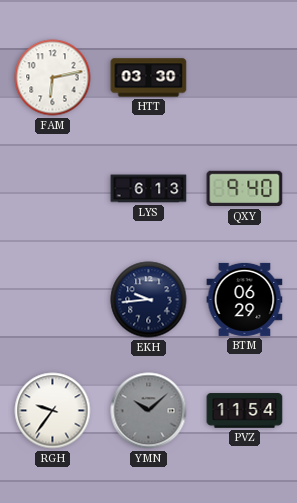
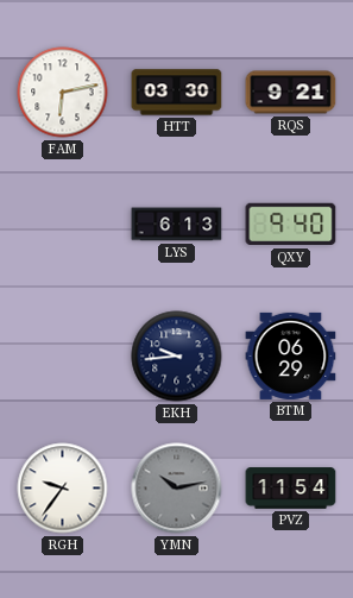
RQS: none -> 9:21 (291, 93)
YMN: 10:08 -> 10:13 (177, 489)
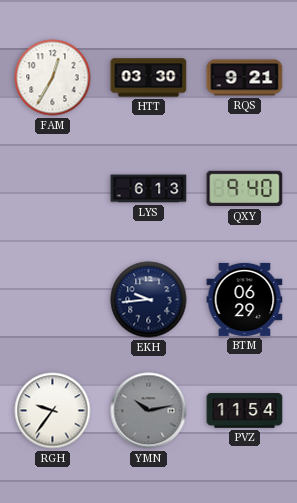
FAM: 6:13 -> 12:35 (53, 78)
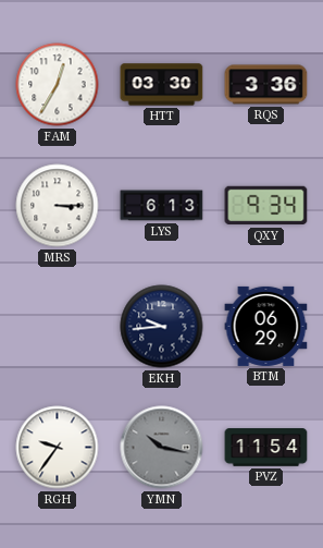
RQS: 9:21 -> 3:36 (266, 85)
MRS: none -> 3:15 (58, 206)
QXY: 9:40 -> 9:34 (266, 206)
YMN: 10:13 -> 10:17 (162, 448)
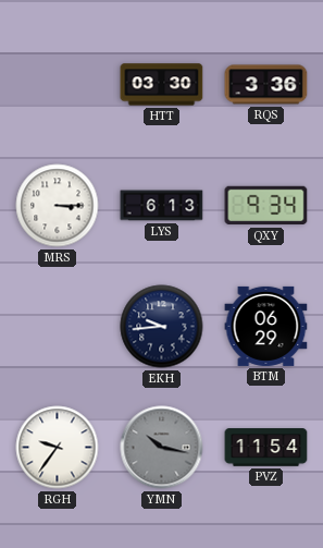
FAM: 12:35 -> none (58, 85)
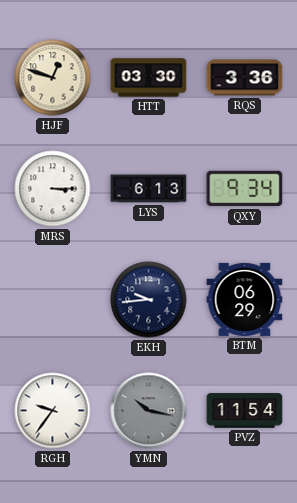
HJF: none -> 12:48 (53, 78)
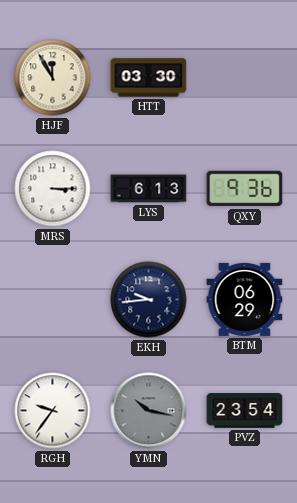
HJF: 12:48 -> 11:55 (53, 78)
RQS: 3:36 -> none (245, 78)
QXY: 9:34 -> 9:36 (245, 189)
PVZ: 11:54 -> 23:54 (245, 411)
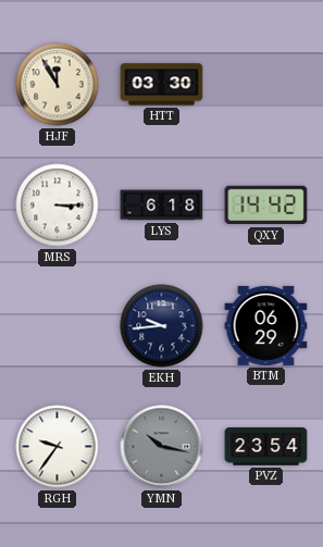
LYS: 6:13 -> 6:18 (162, 206)
QXY: 9:36 -> 14:42 (266, 206)
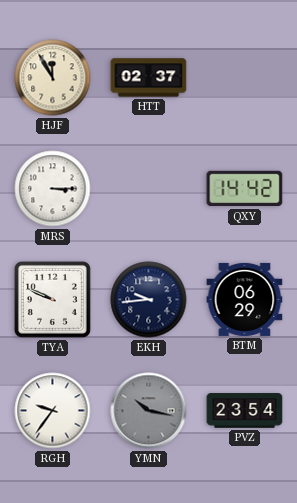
HTT: 03:30 -> 02:37 (149, 78)
LYS: 6:18 -> none (162, 206)
TYA: none -> 9:49 (52, 299)
